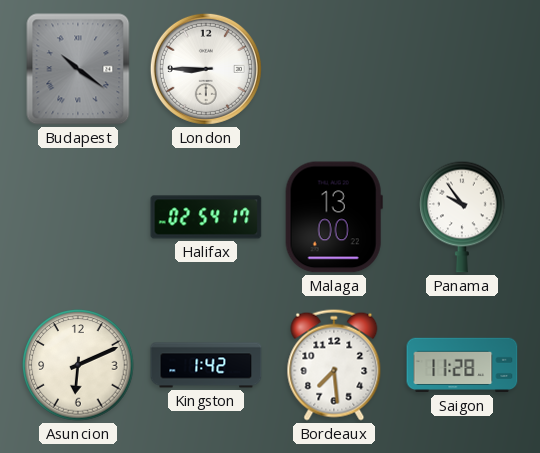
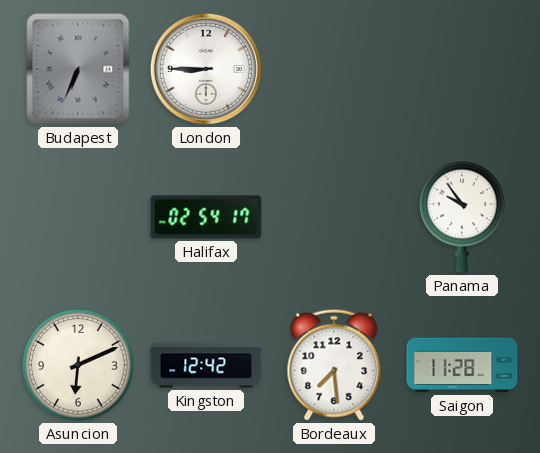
Budapest: 10:21 -> 6:34 (78, 69)
Malaga: 13:00 -> none (334, 217)
Kingston: 1:42 -> 12:42 (206, 365)
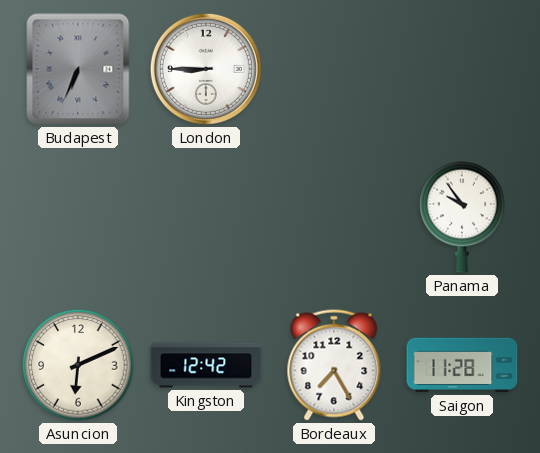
Halifax: 02:54 -> none (206, 217)
Bordeaux: 7:29 -> 7:25 (334, 365)
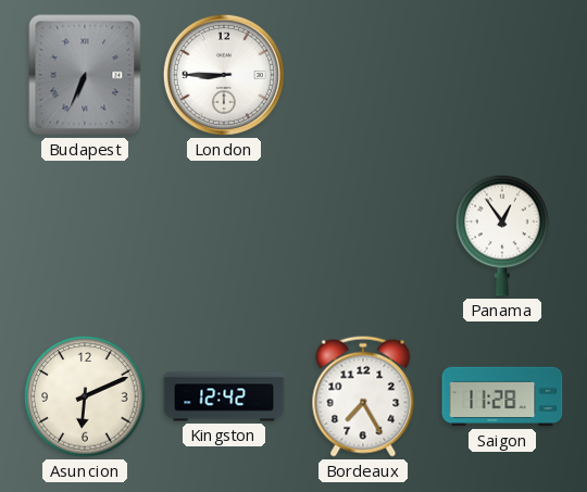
Panama: 9:54 -> 12:54 (502, 236)
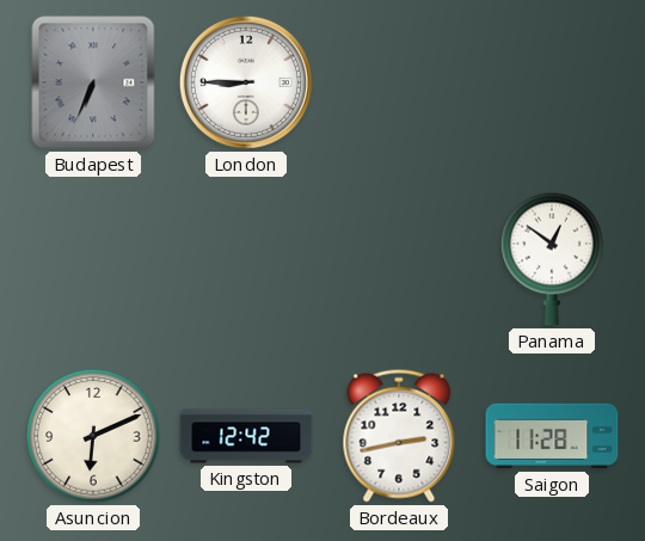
Panama: 12:54 -> 12:51 (552, 259)
Bordeaux: 7:25 -> 2:43 (399, 436)
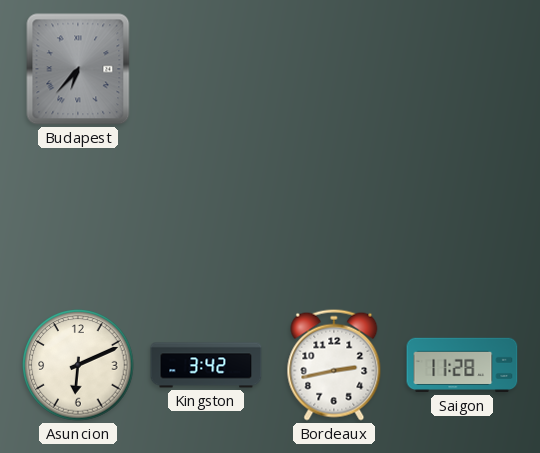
Budapest: 6:34 -> 6:37 (78, 69)
London: 8:45 -> none (246, 82)
Panama: 12:51 -> none (552, 259)
Kingston: 12:42 -> 3:42 (206, 365)
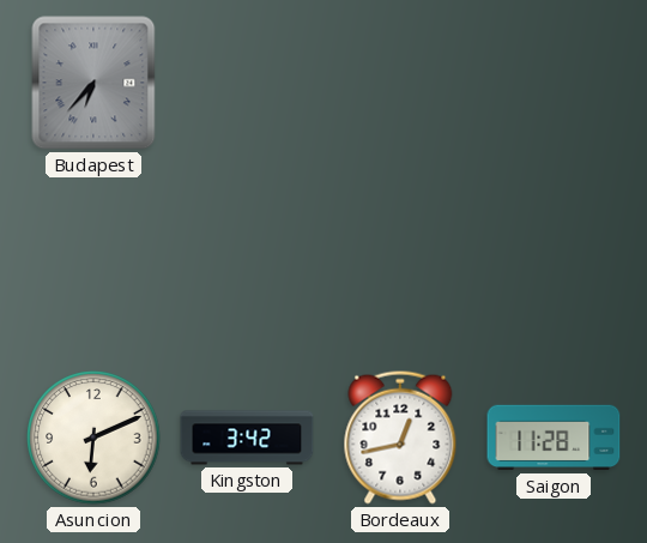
Bordeaux: 2:43 -> 12:43 (400, 438)
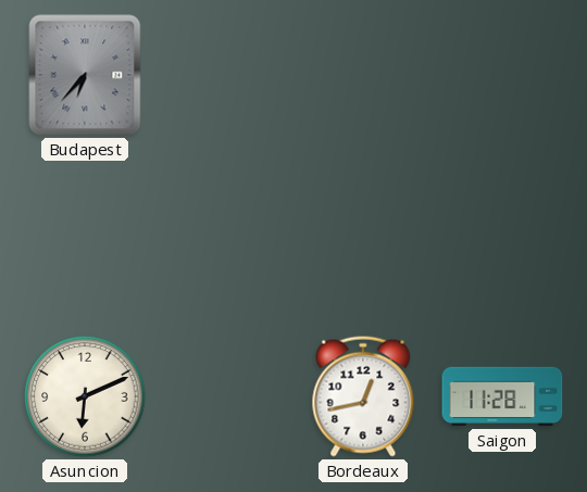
Kingston: 3:42 -> none (247, 438)
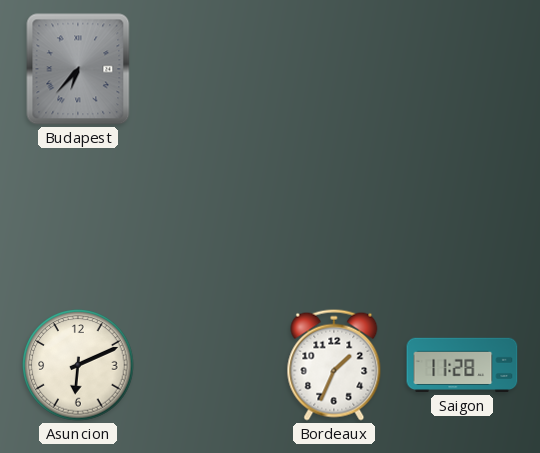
Bordeaux: 12:43 -> 1:34 (334, 365)
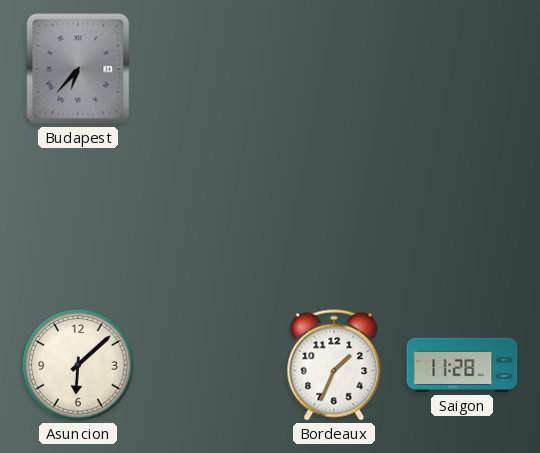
Asuncion: 6:11 -> 6:08 (78, 365)
